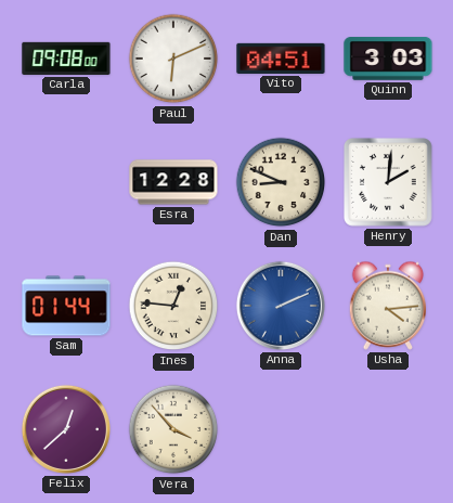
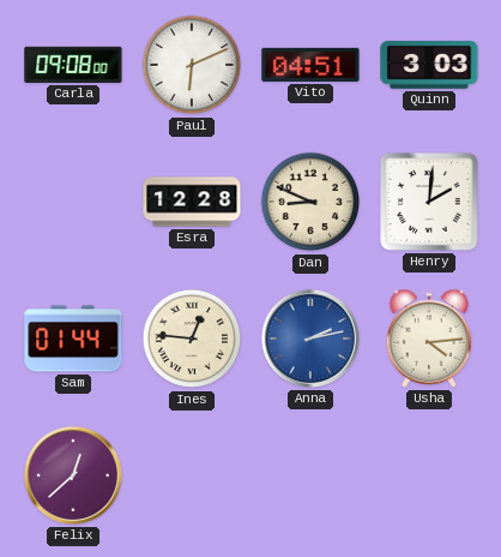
Anna: 2:11 -> 2:13 (310, 339)
Vera: 3:53 -> none (173, 429)
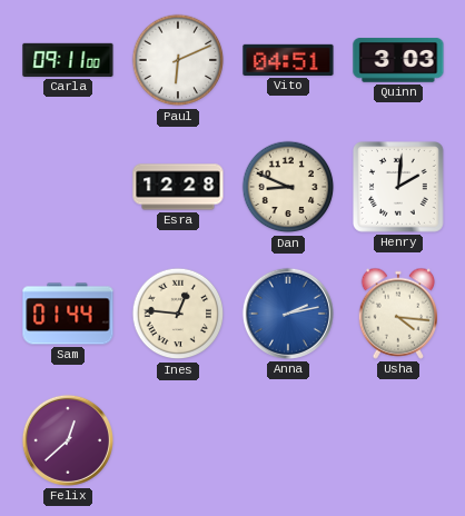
Carla: 09:08 -> 09:11 (68, 60)
Usha: 4:14 -> 4:16 (398, 314)
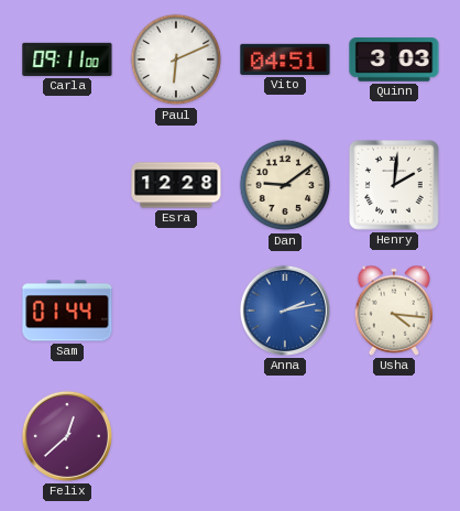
Dan: 8:49 -> 9:09 (285, 185)
Ines: 12:46 -> none (178, 314)
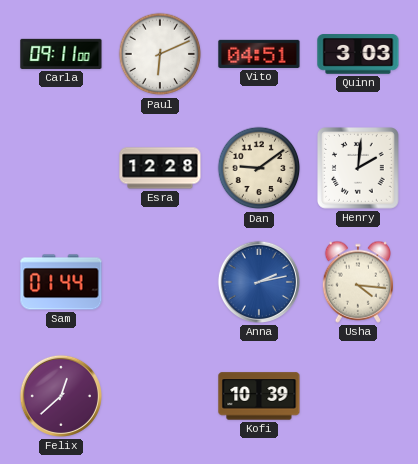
Kofi: none -> 10:39 (259, 396)
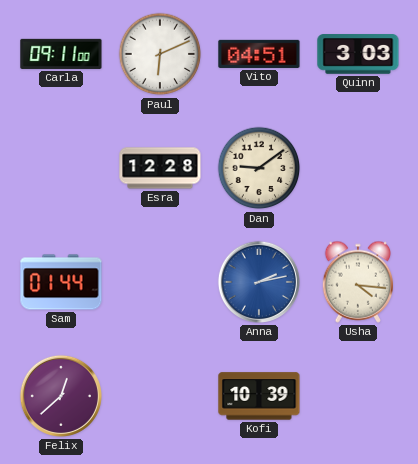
Henry: 2:01 -> none (359, 169)
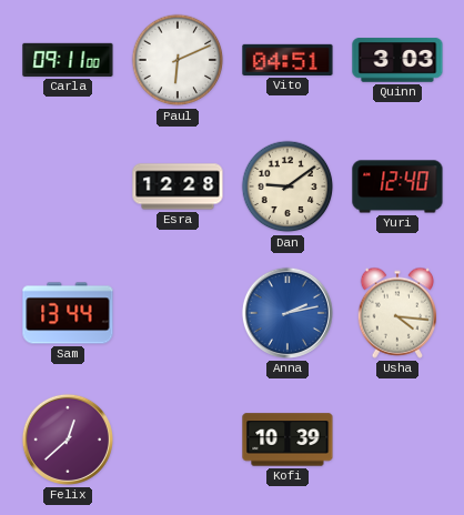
Yuri: none -> 12:40 (397, 186)
Sam: 01:44 -> 13:44 (68, 313)
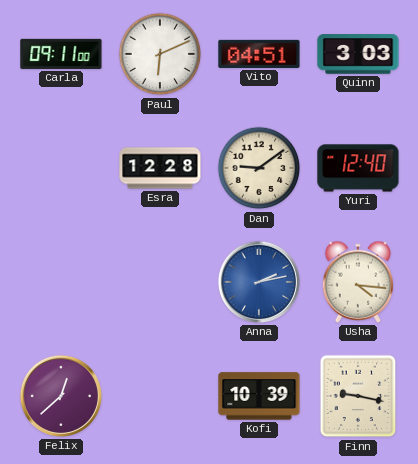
Sam: 13:44 -> none (68, 313)
Finn: none -> 9:17 (358, 396)
